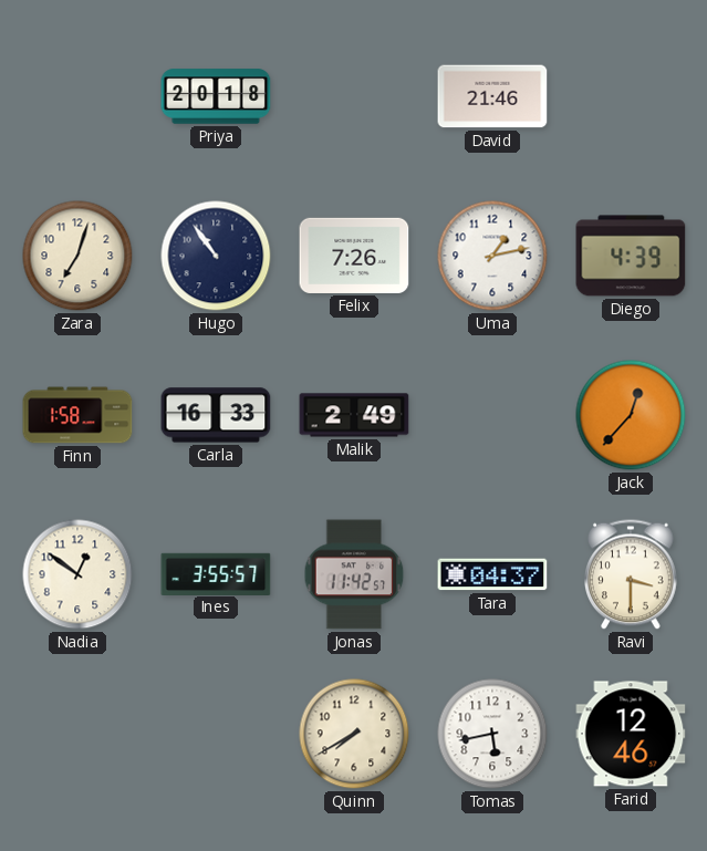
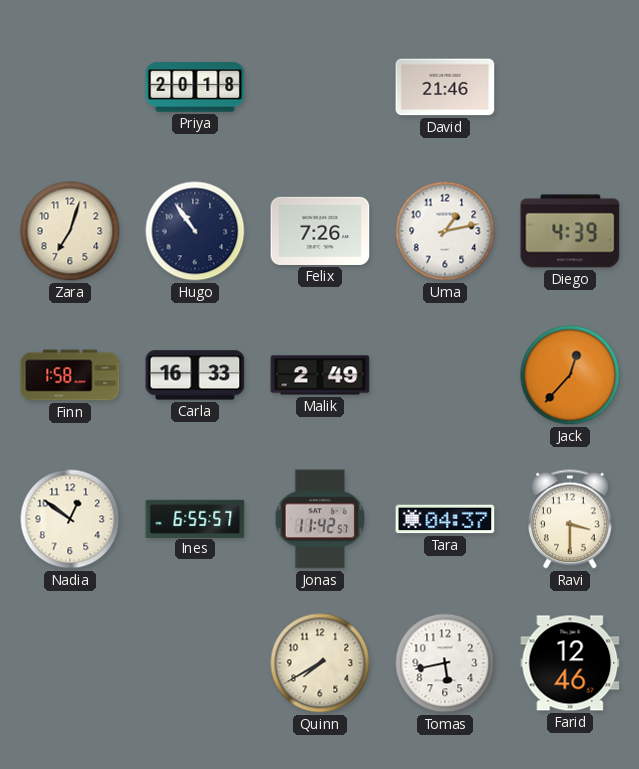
Ines: 3:55 -> 6:55 (195, 518)
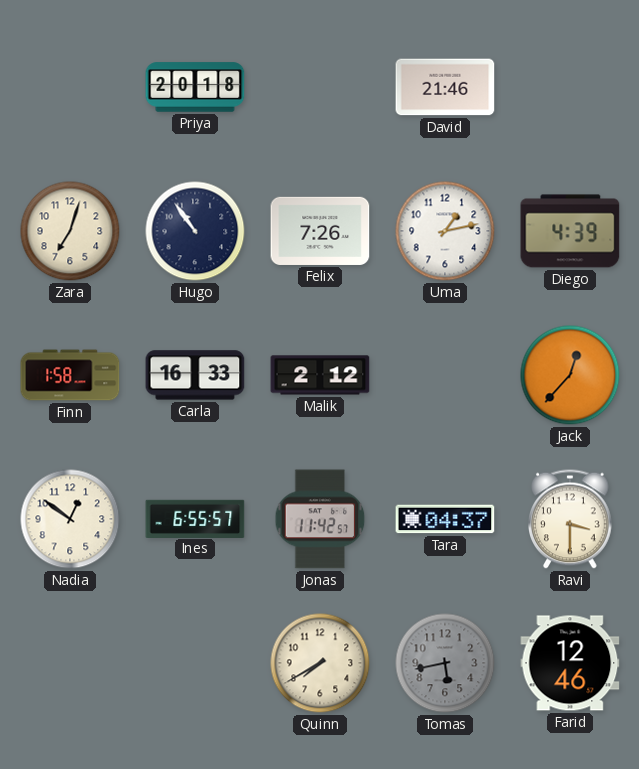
Malik: 2:49 -> 2:12 (320, 375)
Tomas dial: white -> grey (445, 663)
